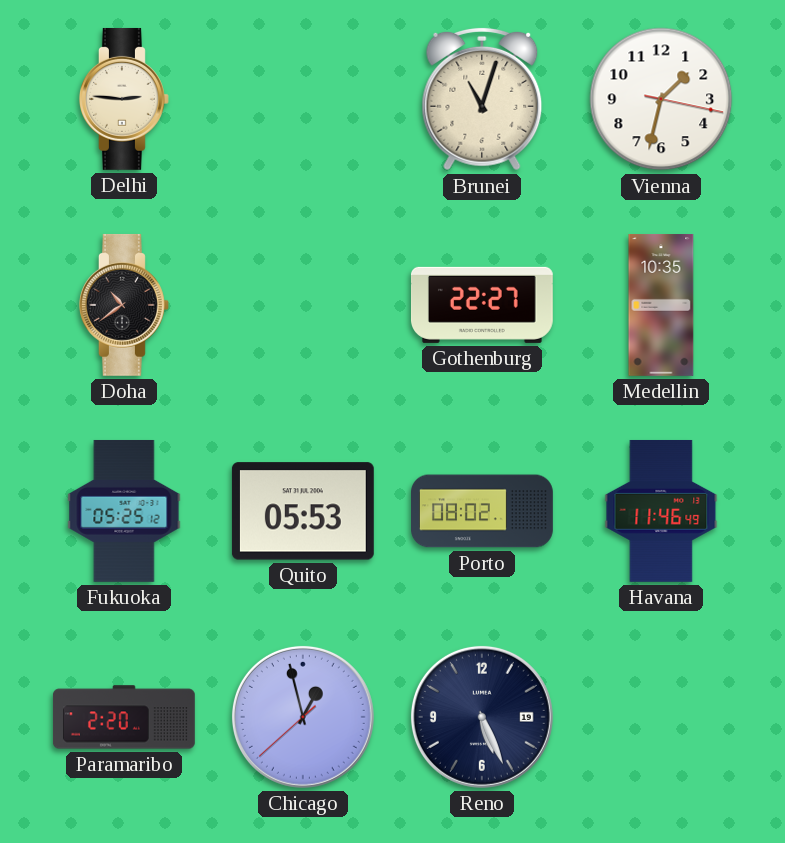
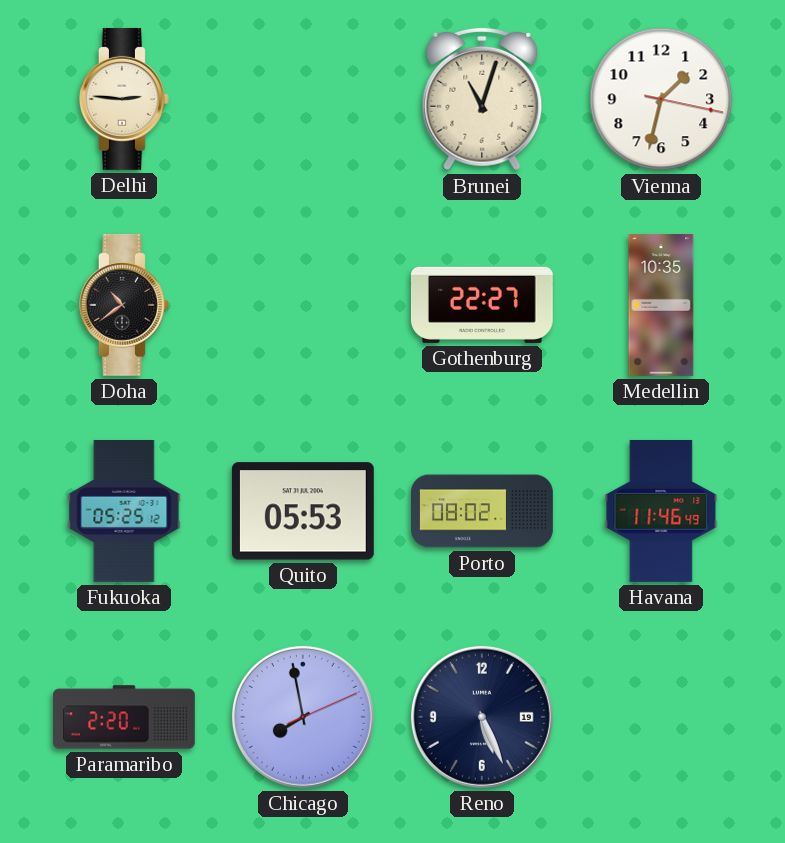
Chicago: 12:57 -> 7:58 (303, 717)
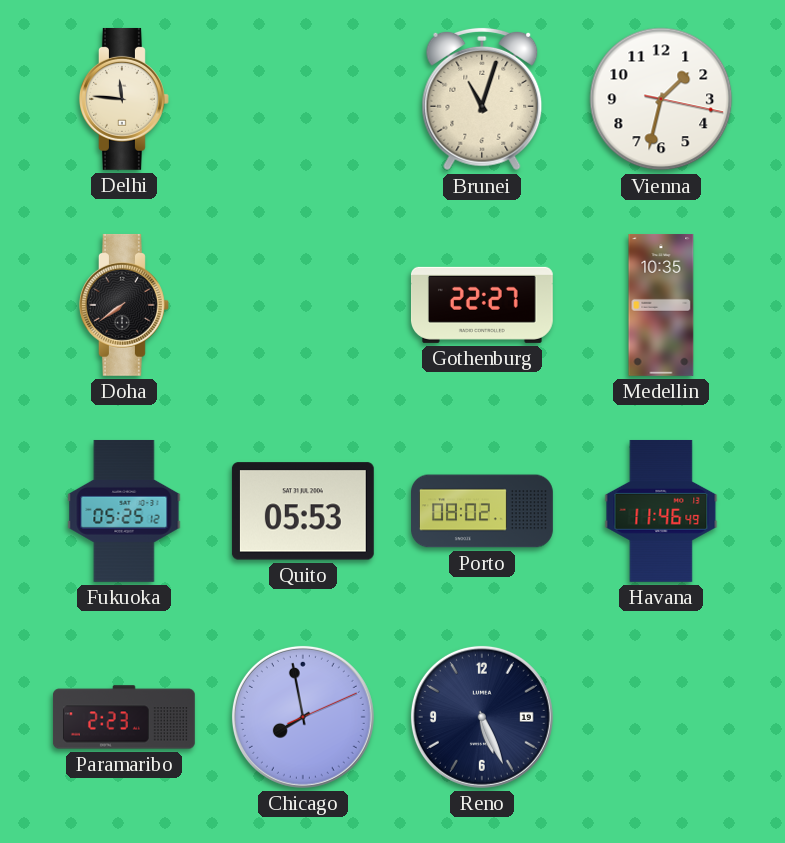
Delhi: 2:46 -> 11:46 (124, 99)
Doha: 10:39 -> 7:39 (124, 305)
Paramaribo: 2:20 -> 2:23 (124, 717)
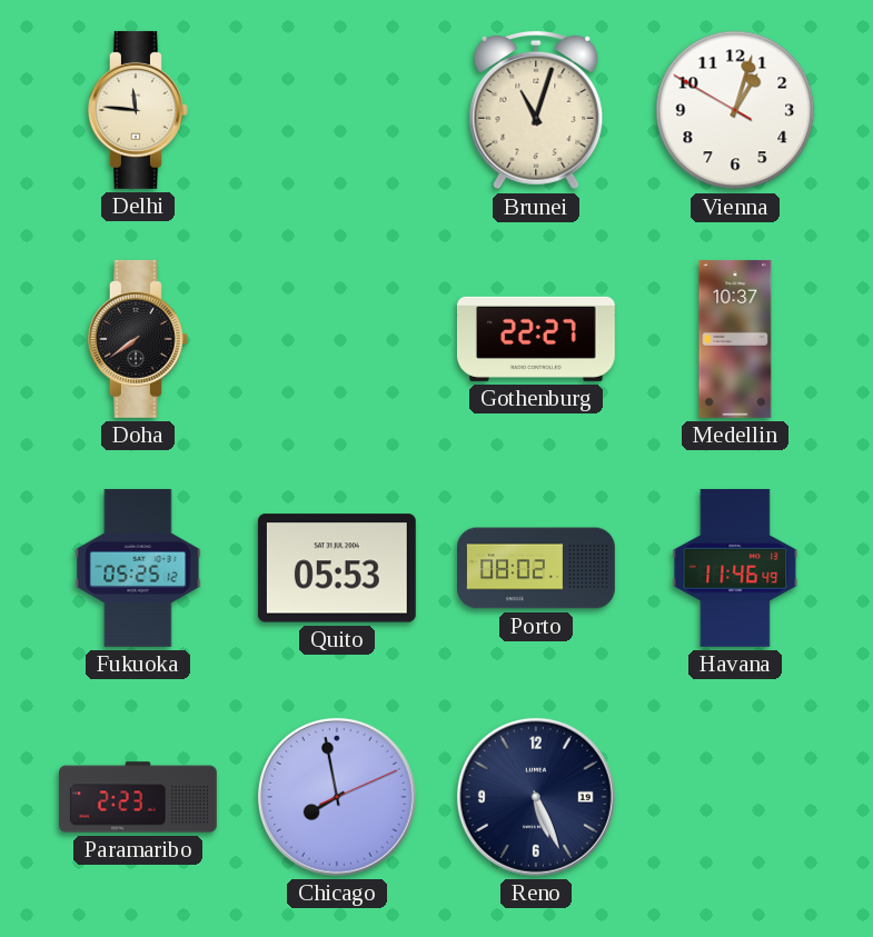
Vienna: 1:32 -> 1:02 (735, 110)
Medellin: 10:35 -> 10:37 (735, 340)
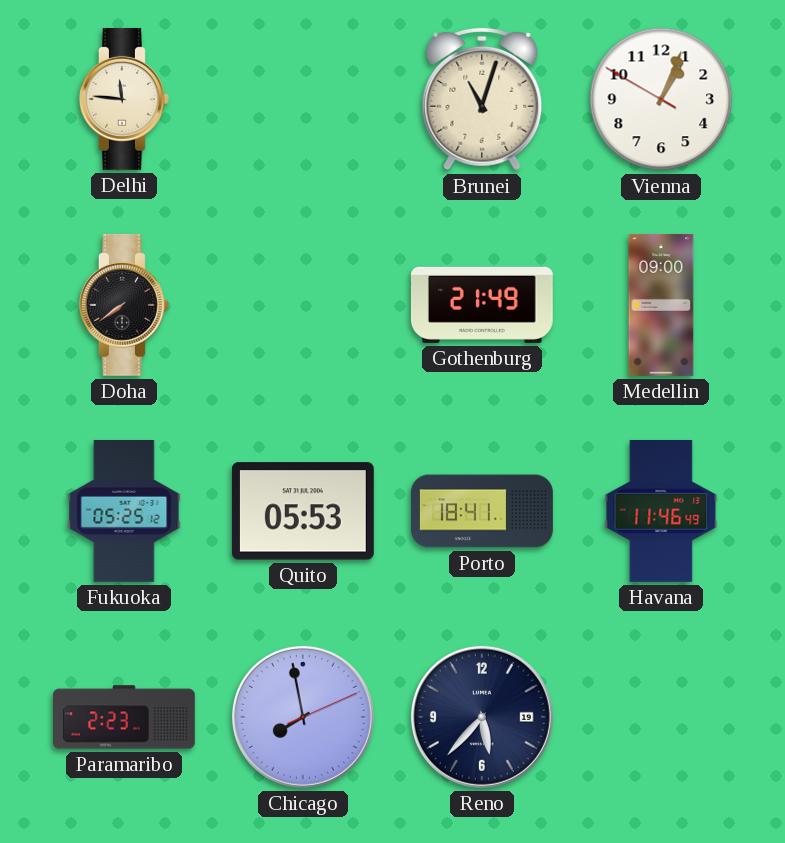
Vienna: 1:02 -> 1:03 (661, 99)
Gothenburg: 22:27 -> 21:49 (482, 305)
Medellin: 10:37 -> 09:00 (661, 306)
Porto: 08:02 -> 18:41 (483, 511)
Reno: 5:26 -> 5:37 (482, 717)
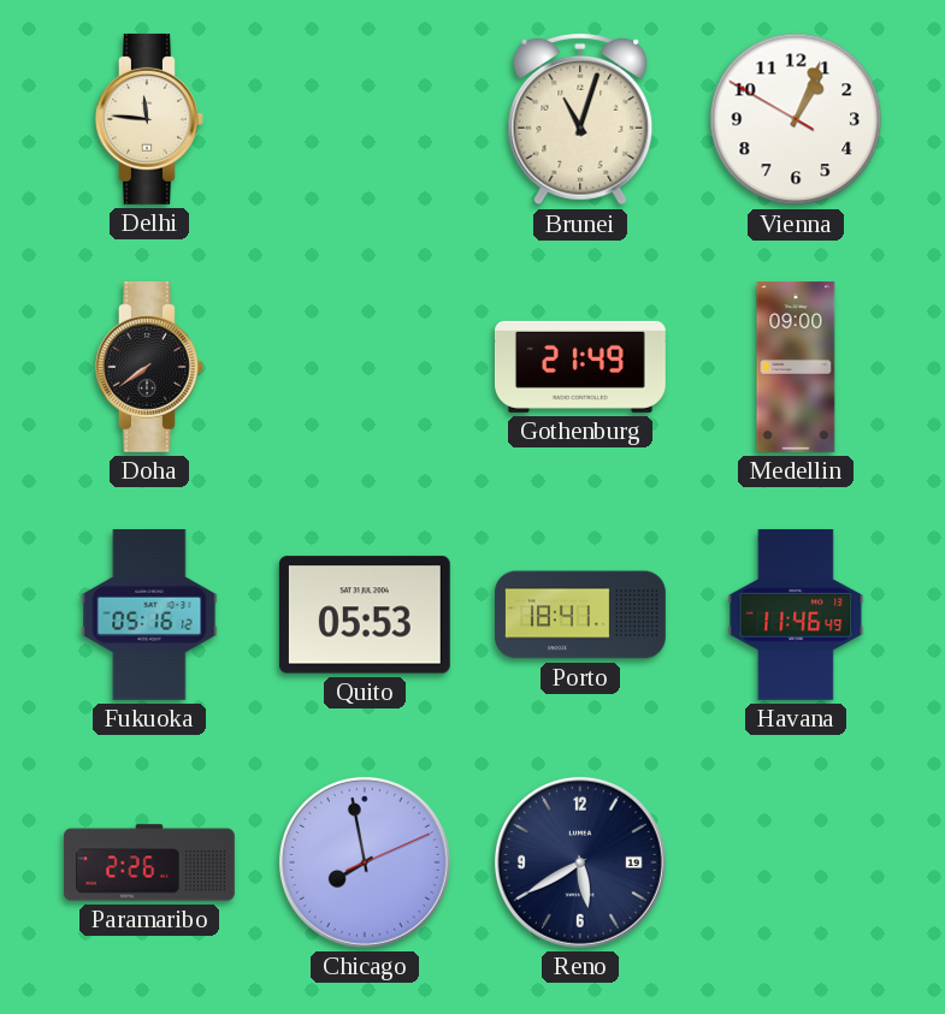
Fukuoka: 05:25 -> 05:16 (149, 615)
Paramaribo: 2:23 -> 2:26 (149, 862)
Reno: 5:37 -> 5:40 (580, 862)
